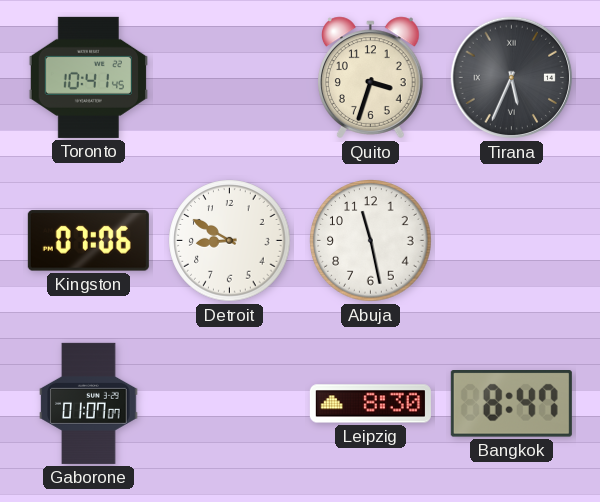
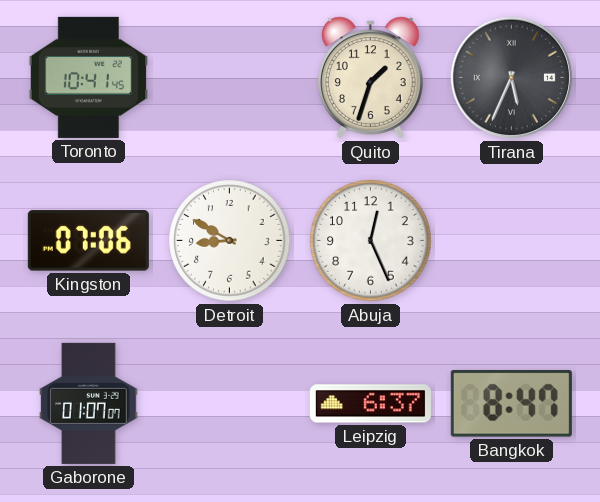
Quito: 3:33 -> 1:33 (371, 78)
Abuja: 11:28 -> 12:26 (371, 241)
Leipzig: 8:30 -> 6:37 (370, 404)
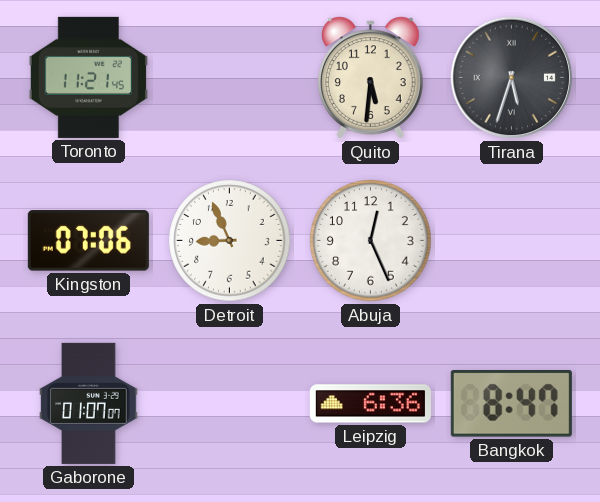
Toronto: 10:41 -> 11:21 (88, 77)
Quito: 1:33 -> 5:31 (371, 78)
Tirana: 5:34 -> 5:33 (512, 78)
Detroit: 8:50 -> 8:56 (230, 241)
Leipzig: 6:37 -> 6:36 (370, 404)
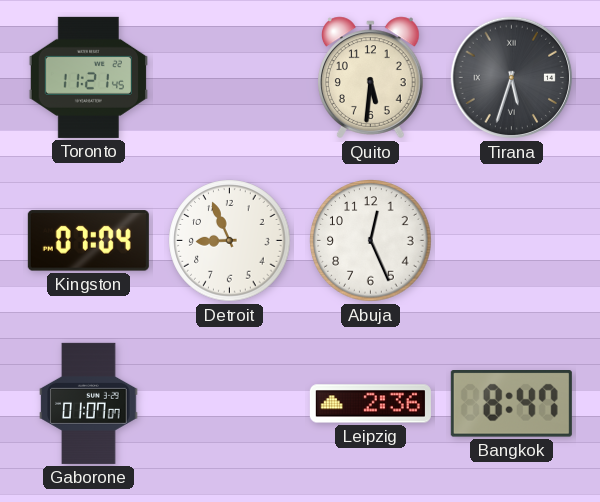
Kingston: 07:06 -> 07:04 (88, 241)
Leipzig: 6:36 -> 2:36 (370, 404)
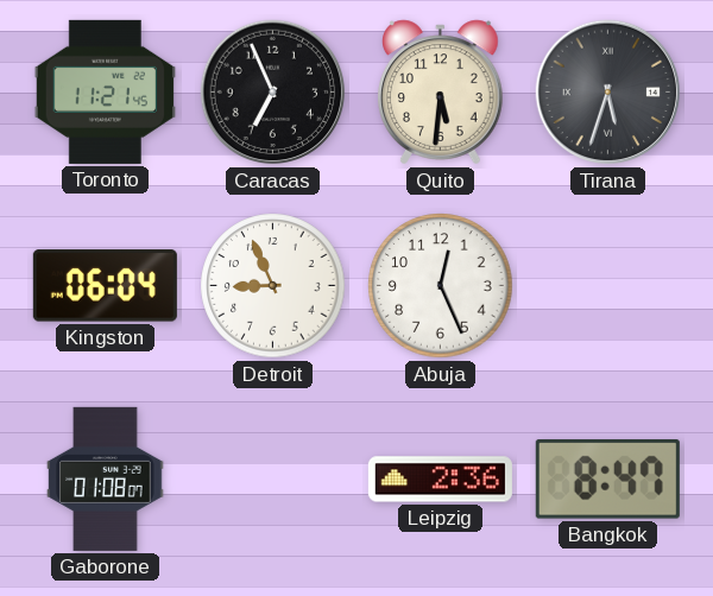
Caracas: none -> 6:56 (273, 93)
Kingston: 07:04 -> 06:04 (105, 286)
Gaborone: 01:07 -> 01:08 (106, 478)
